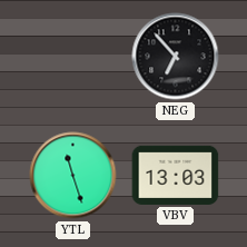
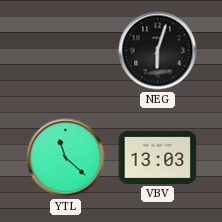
NEG: 6:53 -> 6:03 (158, 51)
YTL: 11:27 -> 11:22 (66, 158)
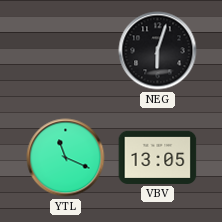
YTL: 11:22 -> 11:19 (66, 158)
VBV: 13:03 -> 13:05 (158, 157)
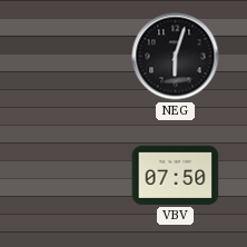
YTL: 11:19 -> none (66, 158)
VBV: 13:05 -> 07:50 (176, 175)
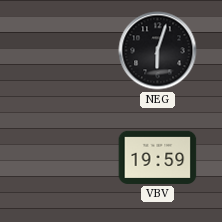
VBV: 07:50 -> 19:59 (158, 157)
